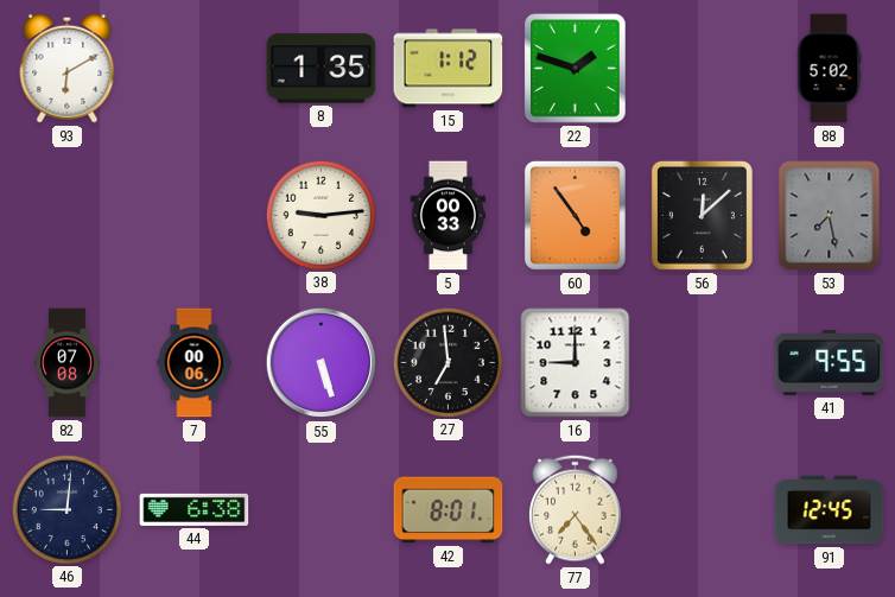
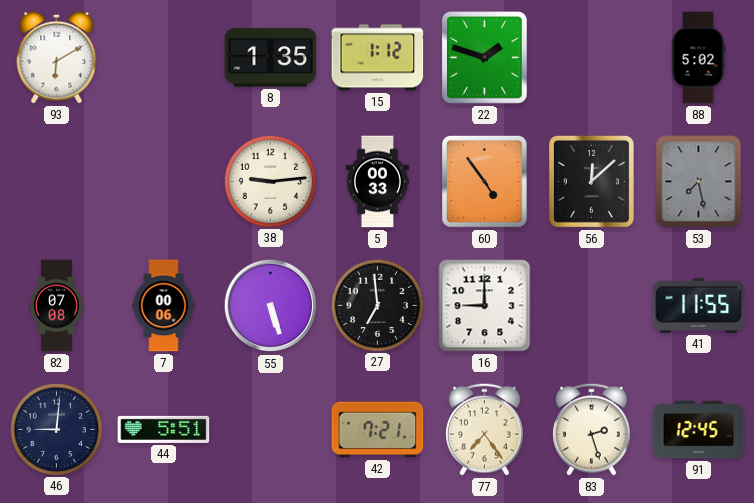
41: 9:55 -> 11:55 (699, 305)
44: 6:38 -> 5:51 (164, 429)
42: 8:01 -> 7:21 (378, 430)
83: none -> 2:27 (592, 429)
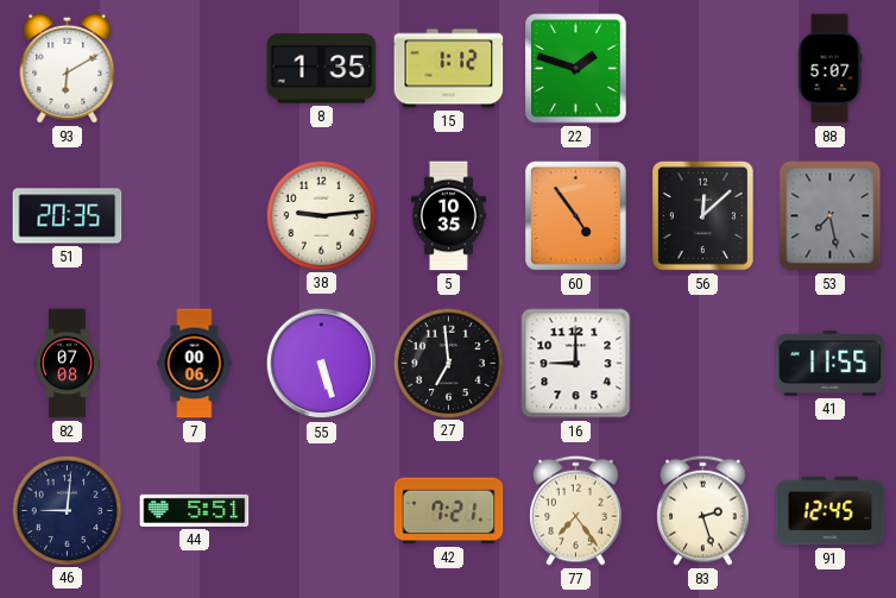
88: 5:02 -> 5:07 (829, 69)
51: none -> 20:35 (68, 216)
5: 00:33 -> 10:35 (448, 216)
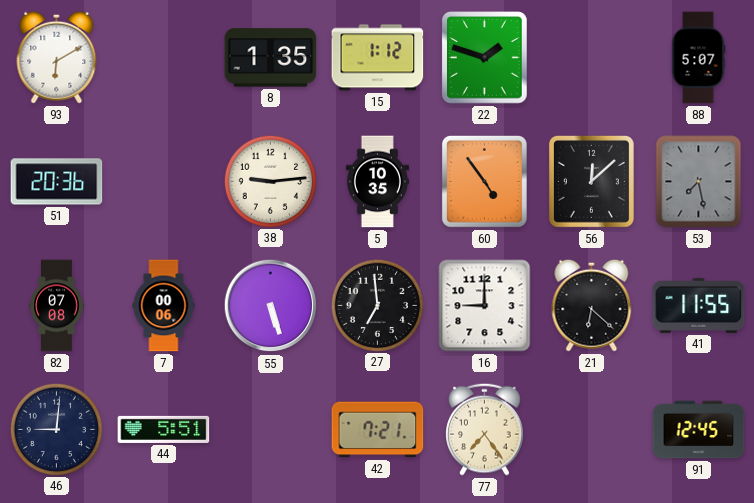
51: 20:35 -> 20:36 (57, 182)
21: none -> 6:22 (592, 305)
83: 2:27 -> none (703, 510)
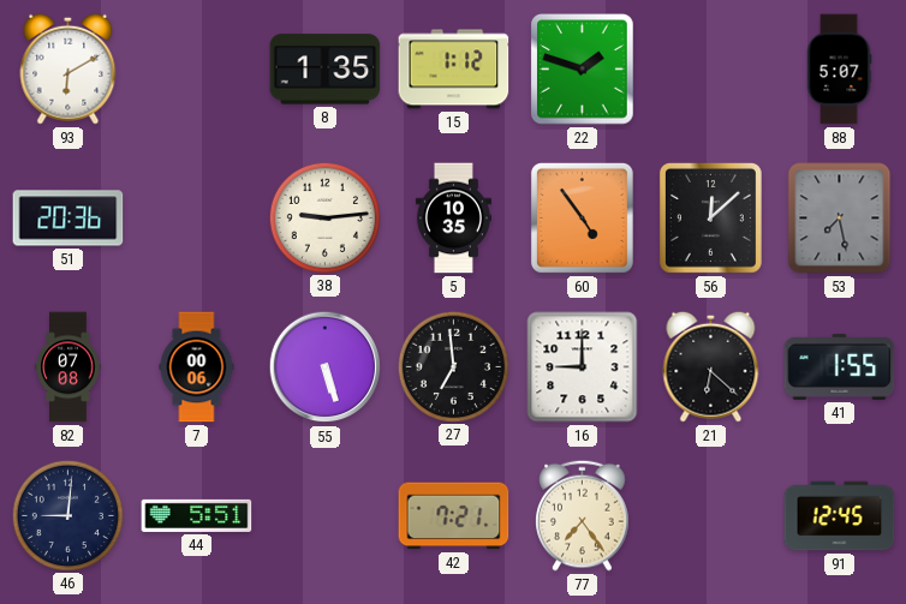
41: 11:55 -> 1:55 (840, 366)
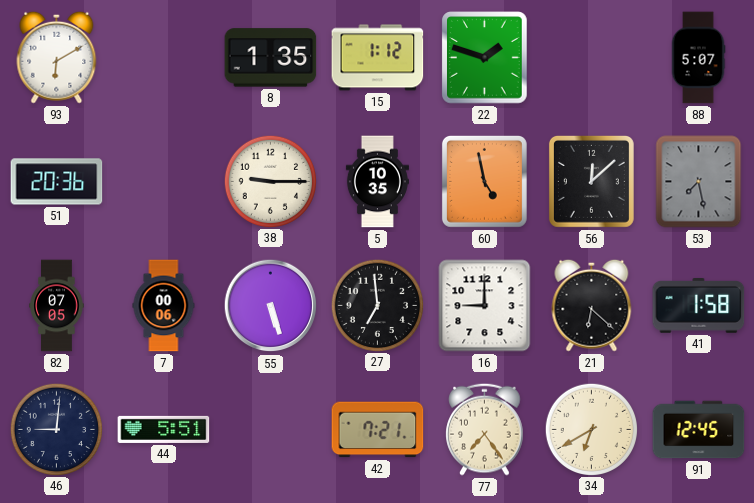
38: 9:14 -> 9:15 (270, 181)
60: 4:54 -> 4:58 (484, 181)
82: 07:08 -> 07:05 (57, 306)
41: 1:55 -> 1:58 (699, 305)
34: none -> 6:40 (591, 429)
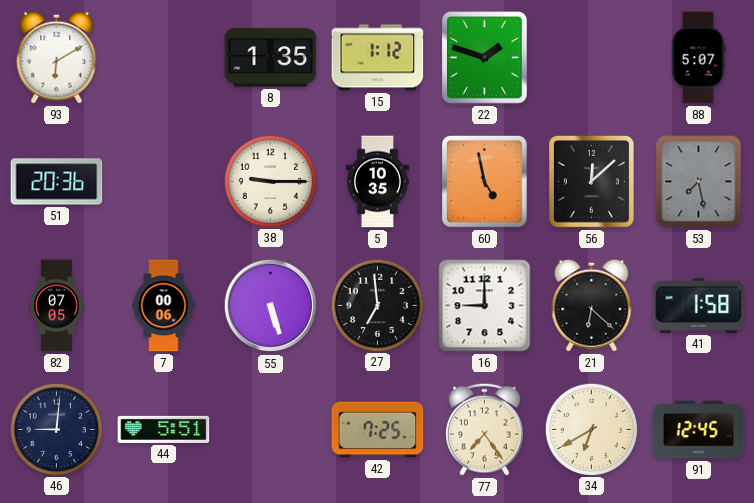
42: 7:21 -> 7:25 (378, 430)
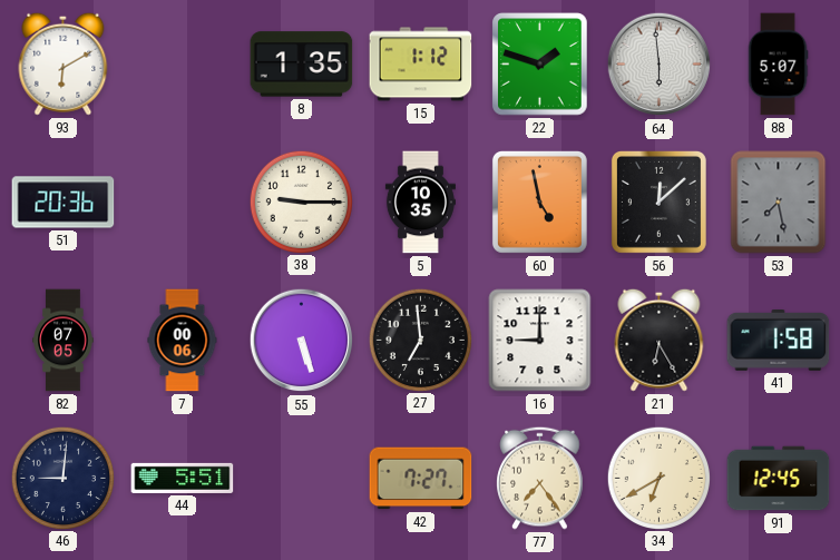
64: none -> 5:59 (660, 65)
21: 6:22 -> 6:25 (660, 340)
42: 7:25 -> 7:27 (421, 479)
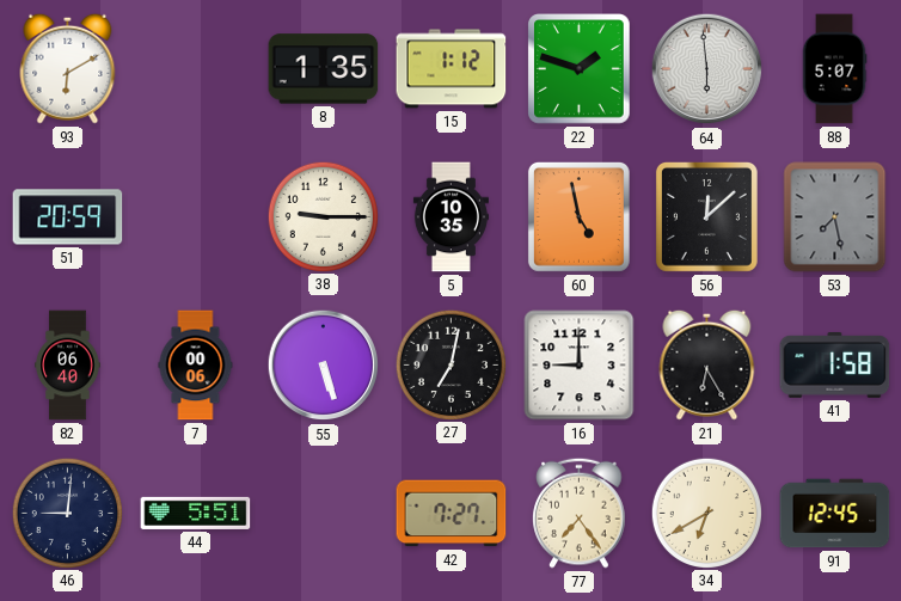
51: 20:36 -> 20:59 (68, 217)
82: 07:05 -> 06:40 (68, 366)
27: 6:59 -> 7:02 (450, 364)
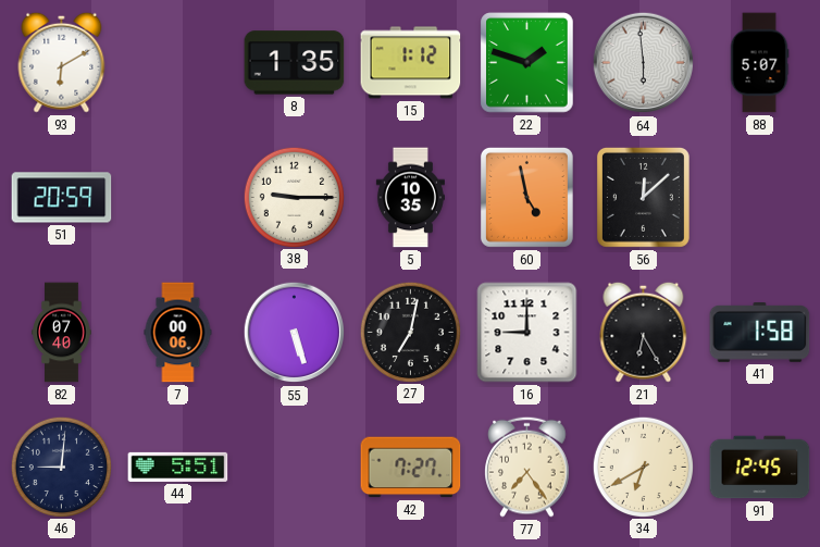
53: 7:28 -> none (835, 217)
82: 06:40 -> 07:40 (62, 333)
